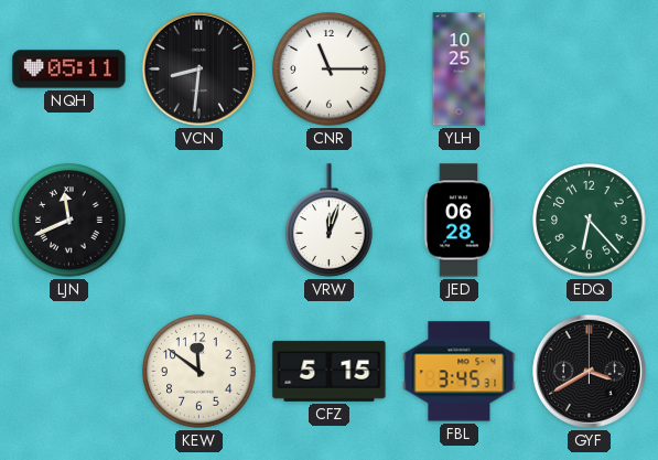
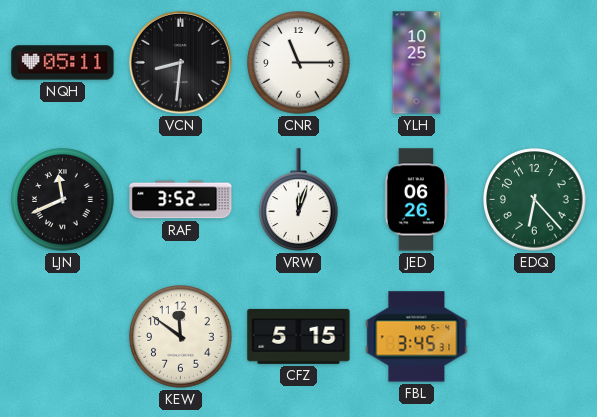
RAF: none -> 3:52 (181, 200)
JED: 06:28 -> 06:26 (416, 200)
GYF: 3:40 -> none (589, 371)
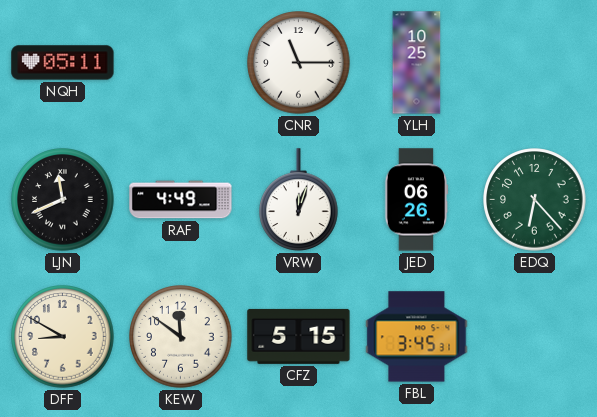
VCN: 8:31 -> none (180, 62)
RAF: 3:52 -> 4:49 (181, 200)
DFF: none -> 8:50 (63, 337)
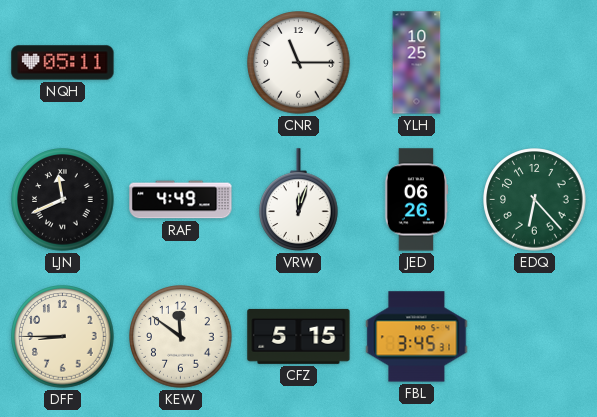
DFF: 8:50 -> 8:45 (63, 337)
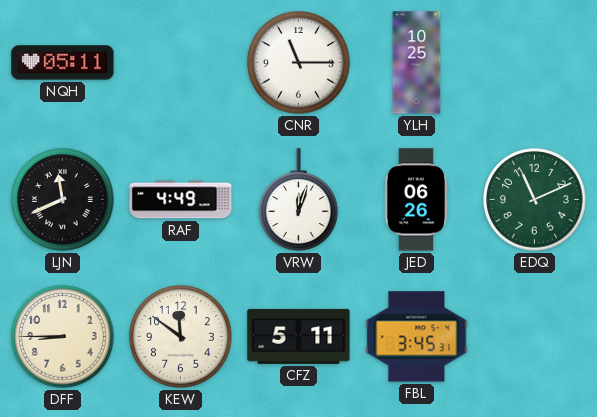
EDQ: 6:23 -> 11:11 (535, 200)
CFZ: 5:15 -> 5:11 (299, 336)
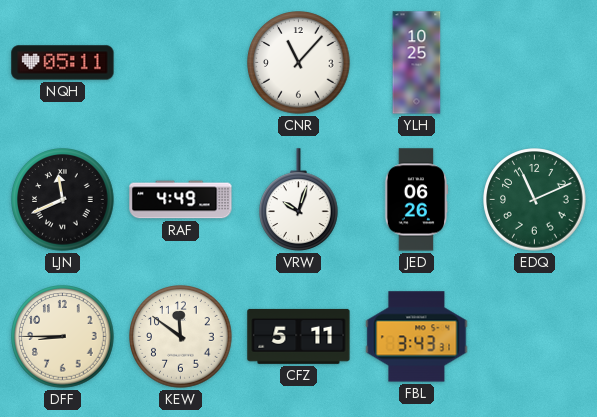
CNR: 11:15 -> 11:07 (299, 63)
VRW: 12:03 -> 10:03 (299, 200)
FBL: 3:45 -> 3:43 (417, 337)
